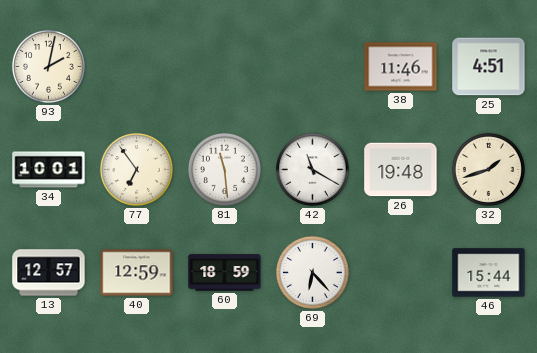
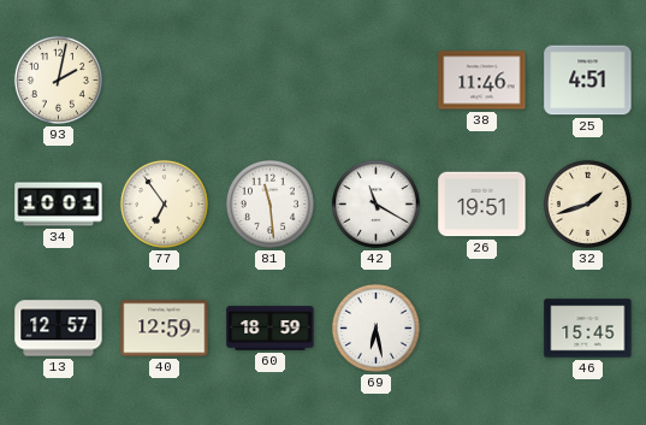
26: 19:48 -> 19:51 (482, 205)
69: 6:23 -> 6:28 (375, 327)
46: 15:44 -> 15:45 (588, 329)
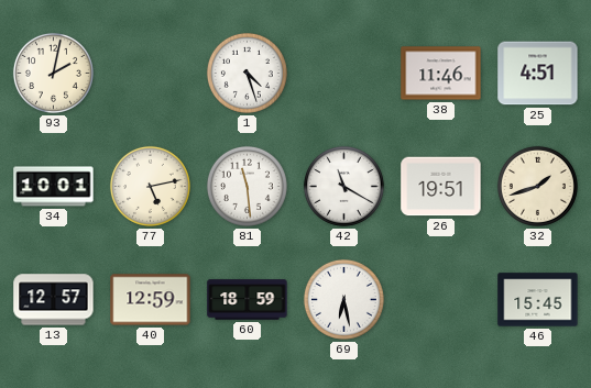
1: none -> 4:27 (247, 73)
77: 6:54 -> 5:13 (150, 186)
